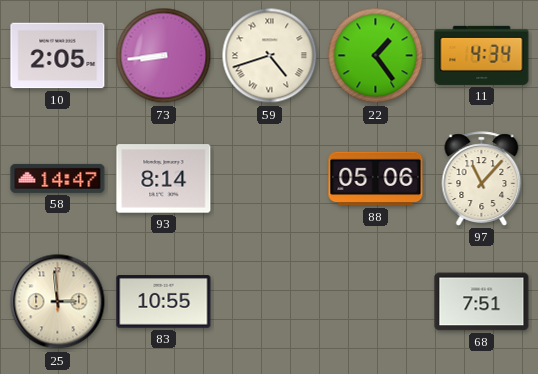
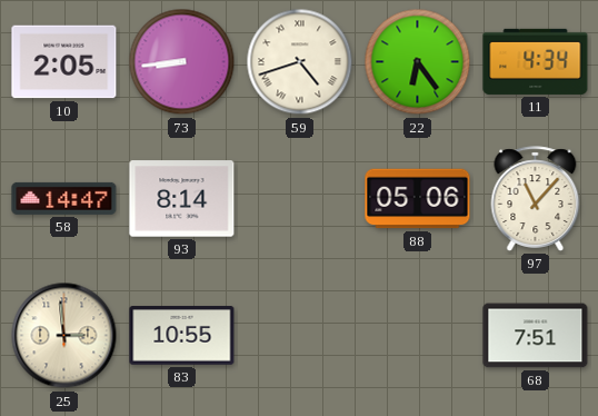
22: 1:24 -> 6:24 (418, 62)
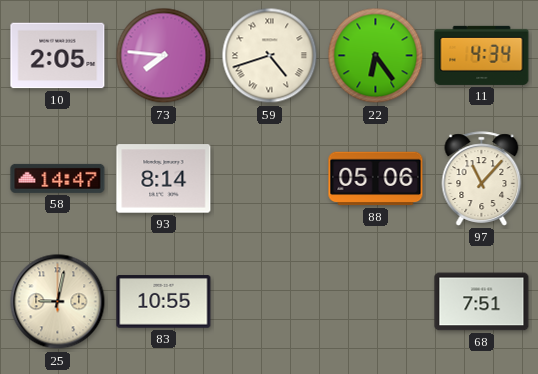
73: 8:44 -> 7:46 (164, 56)
25: 2:59 -> 9:02 (58, 302)
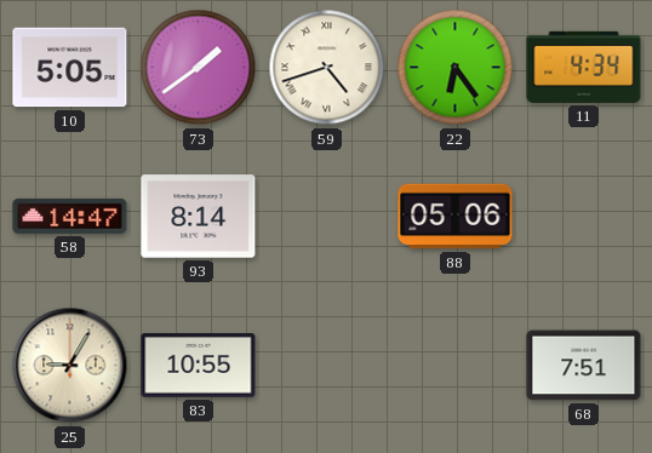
10: 2:05 -> 5:05 (70, 68)
73: 7:46 -> 1:39 (199, 68)
97: 11:07 -> none (482, 179)
25: 9:02 -> 9:05 (70, 366)
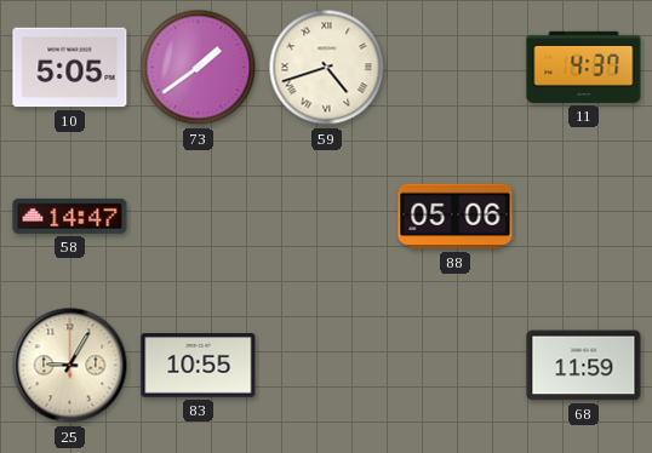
22: 6:24 -> none (456, 68)
11: 4:34 -> 4:37 (584, 67)
93: 8:14 -> none (199, 217)
68: 7:51 -> 11:59 (584, 366)
